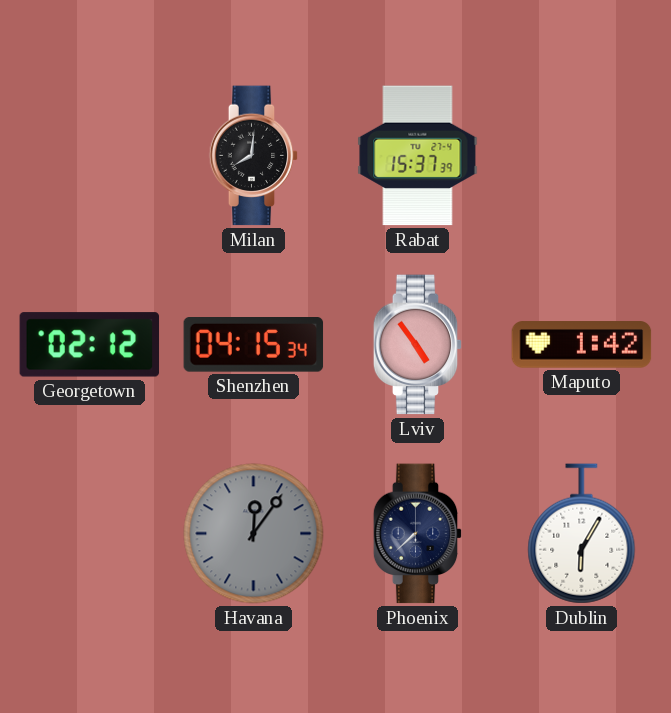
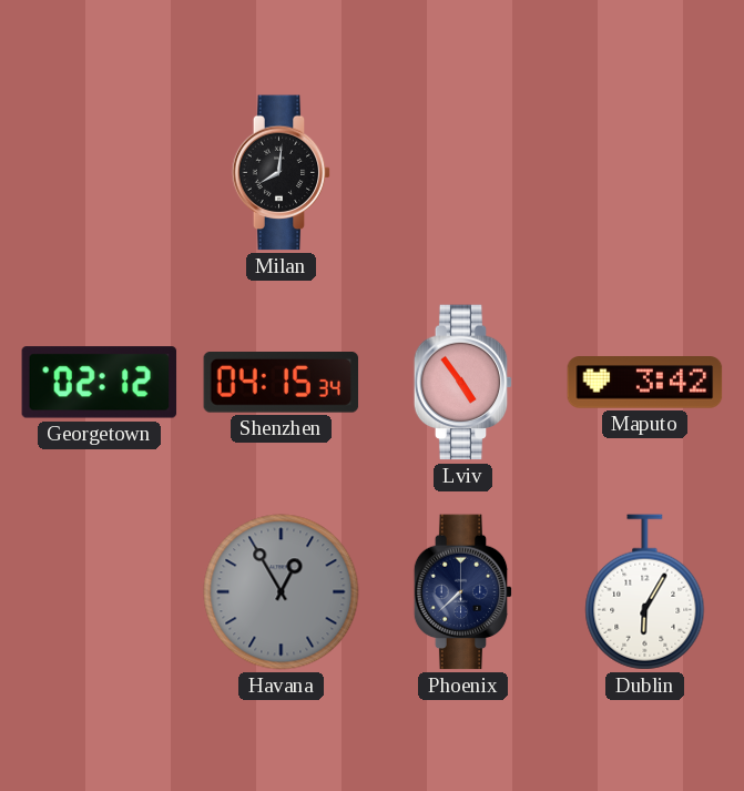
Rabat: 15:37 -> none (418, 156)
Maputo: 1:42 -> 3:42 (645, 383)
Havana: 12:06 -> 12:55 (282, 592)
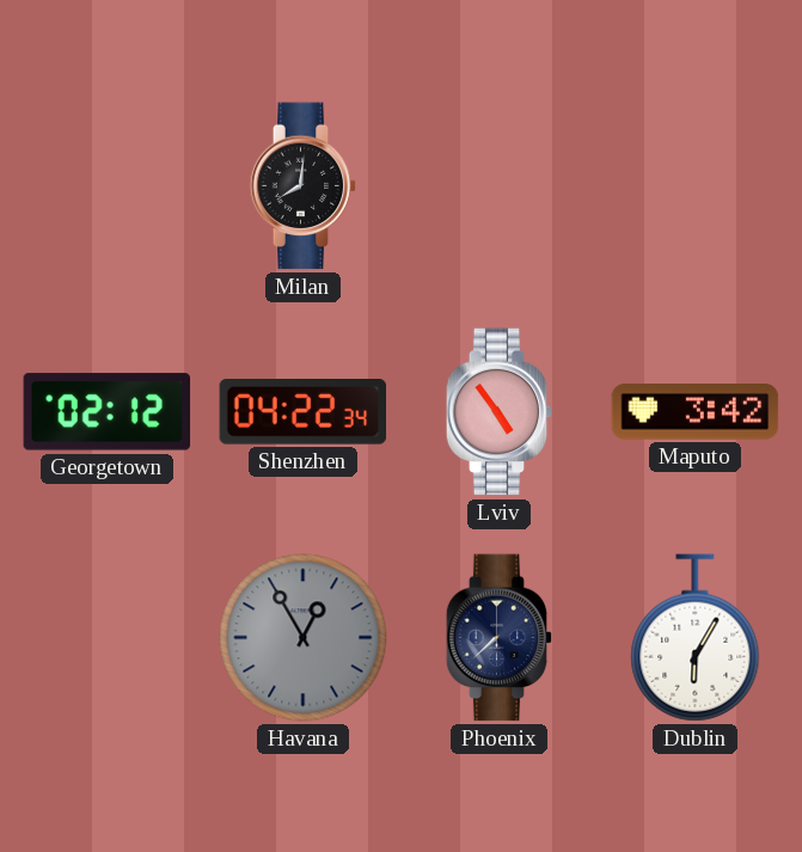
Shenzhen: 04:15 -> 04:22 (304, 412)
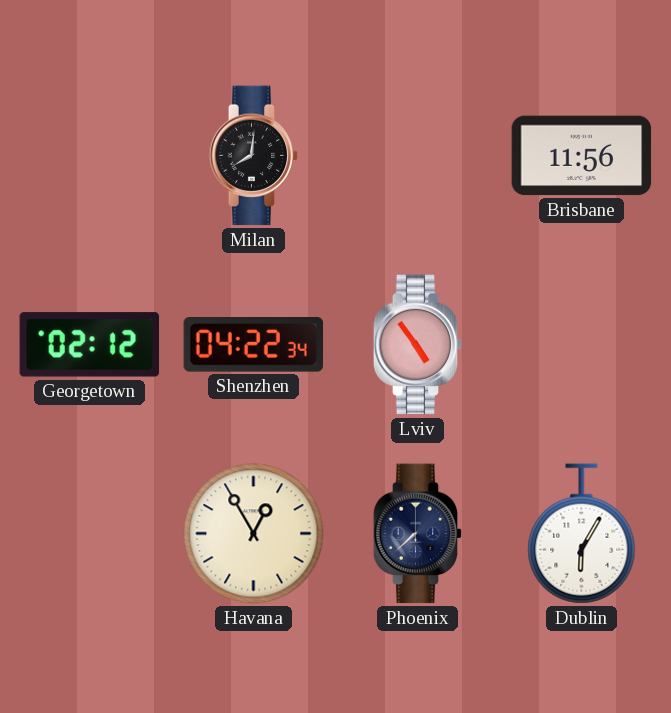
Brisbane: none -> 11:56 (582, 156)
Maputo: 3:42 -> none (696, 412)
Havana dial: grey -> cream (254, 534)
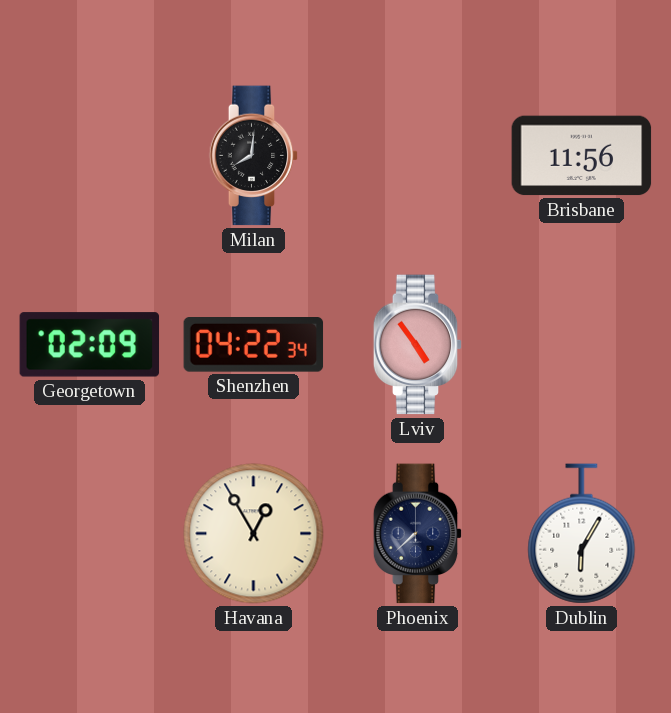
Georgetown: 02:12 -> 02:09 (90, 345)
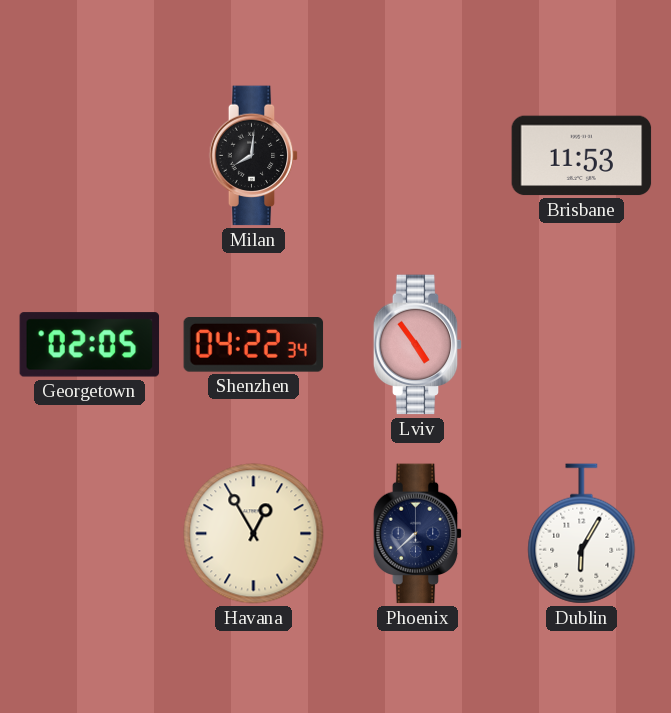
Brisbane: 11:56 -> 11:53 (582, 156)
Georgetown: 02:09 -> 02:05 (90, 345)
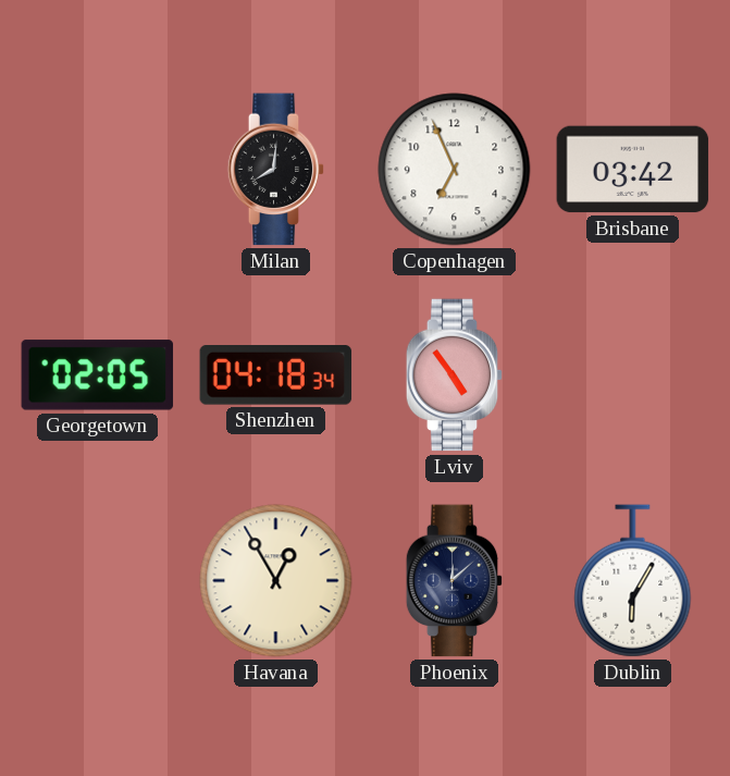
Copenhagen: none -> 6:56 (455, 170)
Brisbane: 11:53 -> 03:42 (633, 170)
Shenzhen: 04:22 -> 04:18 (276, 375)
Phoenix: 7:38 -> 12:08 (455, 581)
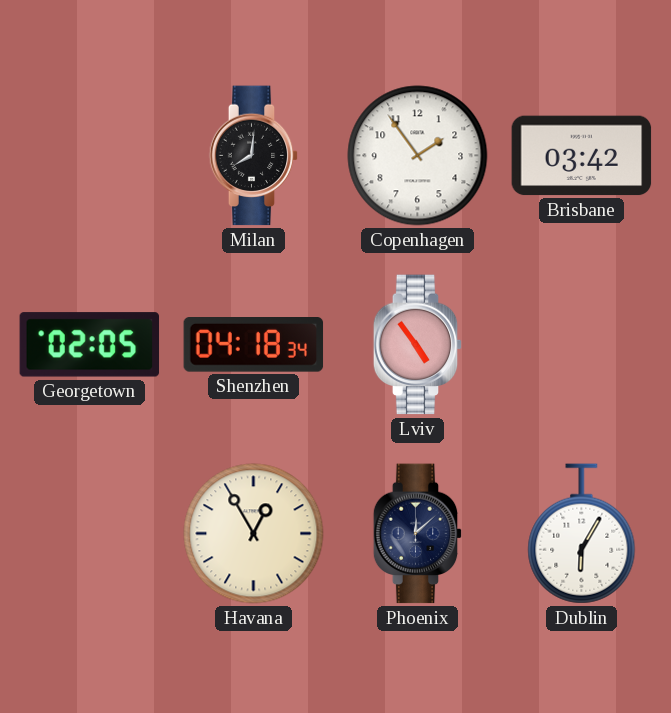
Copenhagen: 6:56 -> 1:54 (418, 156)
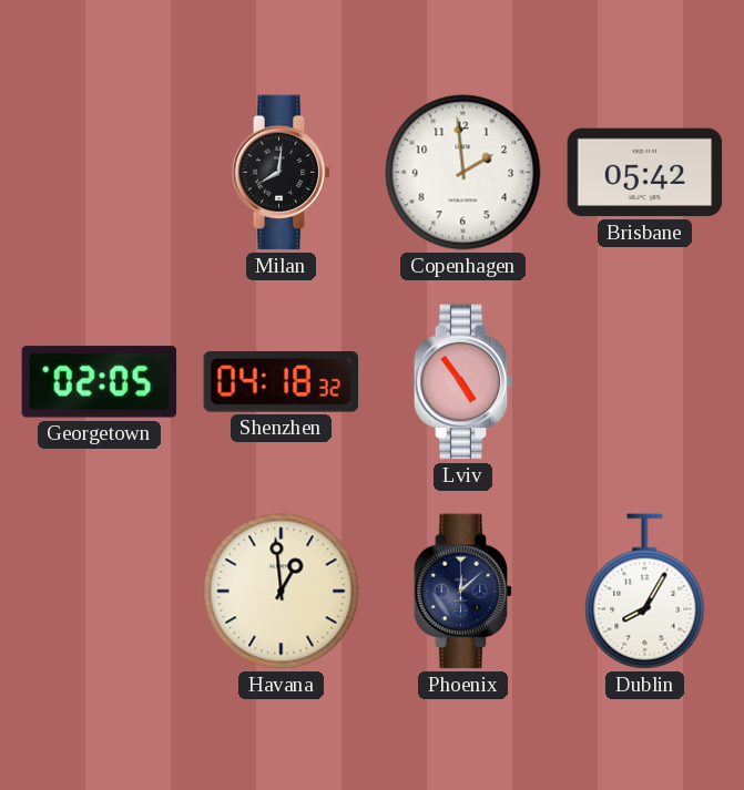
Copenhagen: 1:54 -> 1:59 (463, 173)
Brisbane: 03:42 -> 05:42 (645, 173)
Shenzhen: 04:18:34 -> 04:18:32 (282, 382)
Havana: 12:55 -> 12:59 (282, 592)
Dublin: 6:05 -> 8:05 (645, 592)
